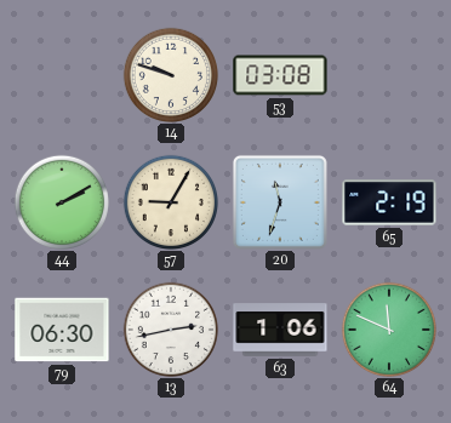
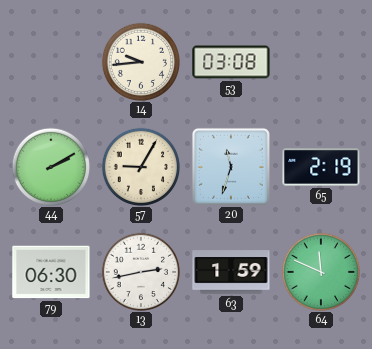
14: 9:48 -> 9:44 (140, 61)
63: 1:06 -> 1:59 (231, 272)
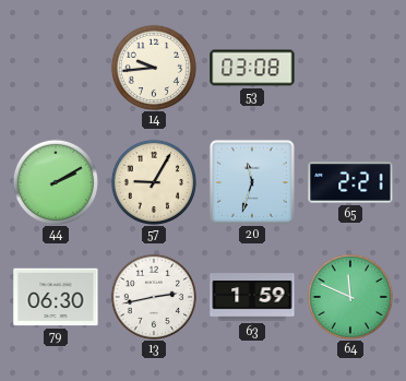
65: 2:19 -> 2:21 (350, 182)
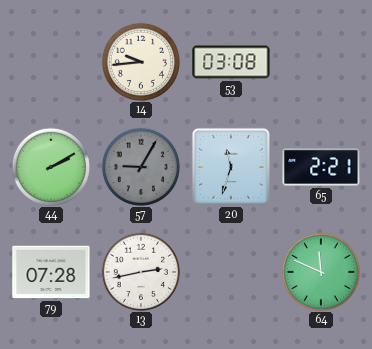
57 dial: cream -> grey (140, 166)
79: 06:30 -> 07:28 (51, 272)
63: 1:59 -> none (252, 297)
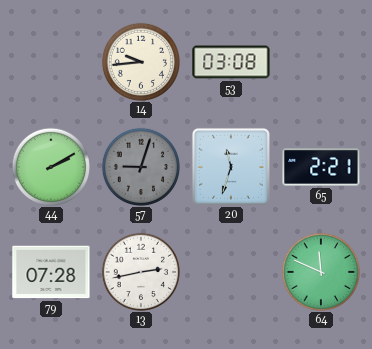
57: 9:05 -> 9:03 (140, 166)
